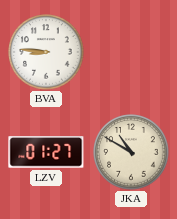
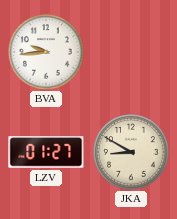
BVA: 8:46 -> 9:44 (46, 52)
JKA: 10:50 -> 8:50 (131, 152)
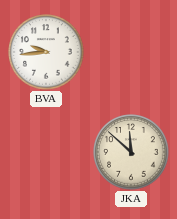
LZV: 01:27 -> none (46, 152)
JKA: 8:50 -> 11:52 (131, 152)
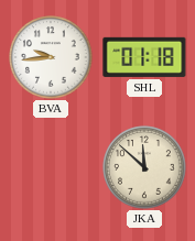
SHL: none -> 01:18 (144, 57)
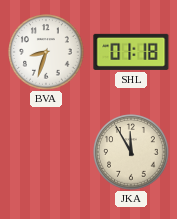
BVA: 9:44 -> 8:33 (46, 52)
JKA: 11:52 -> 11:55 (131, 152)
